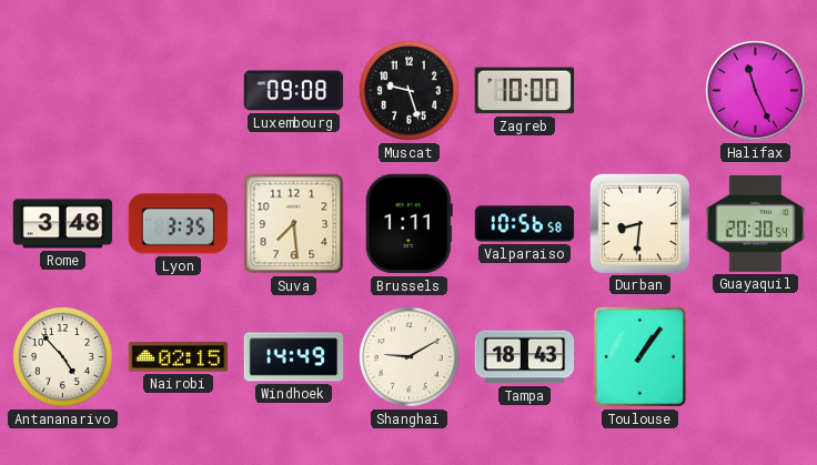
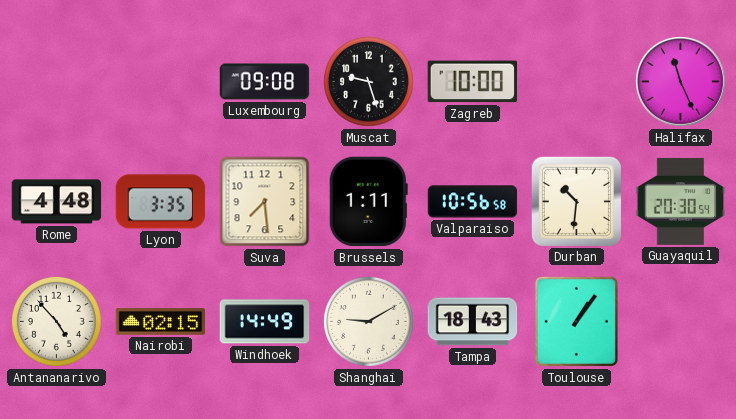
Rome: 3:48 -> 4:48 (57, 202)
Durban: 8:31 -> 10:31 (576, 201)
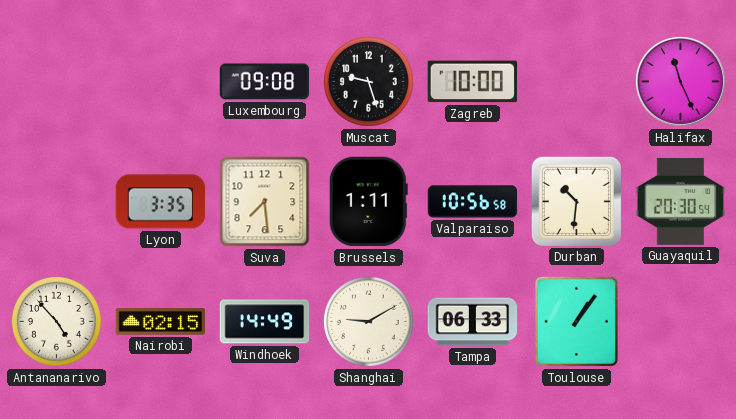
Rome: 4:48 -> none (57, 202)
Tampa: 18:43 -> 06:33 (473, 322)
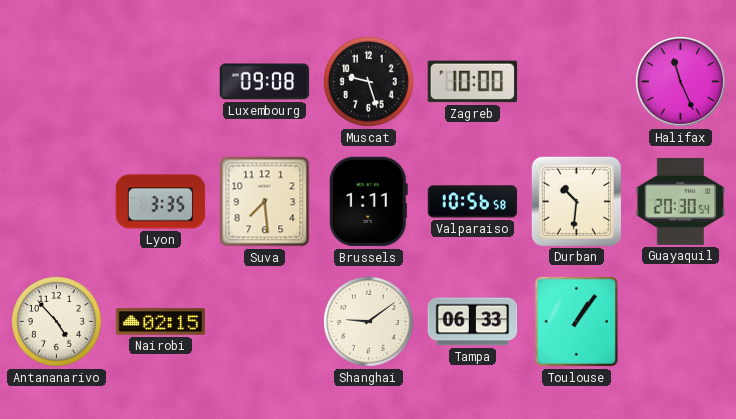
Windhoek: 14:49 -> none (265, 322)
Shanghai: 9:10 -> 9:09 (368, 321)
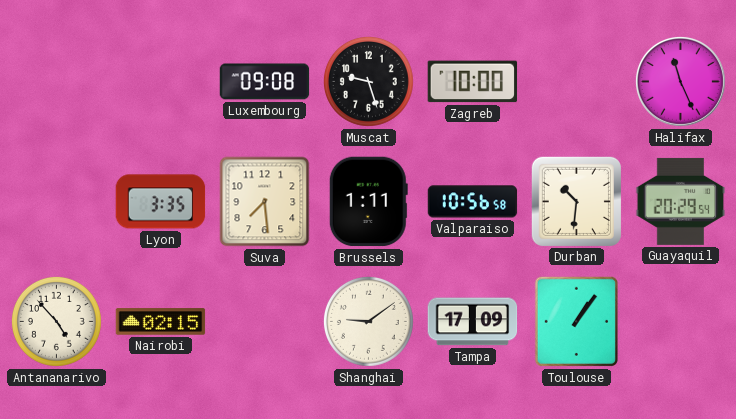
Guayaquil: 20:30 -> 20:29 (681, 201)
Tampa: 06:33 -> 17:09 (473, 322)
